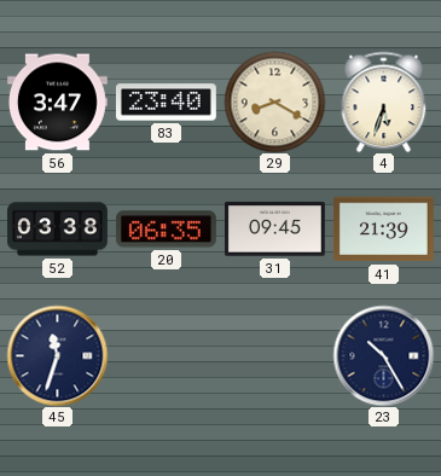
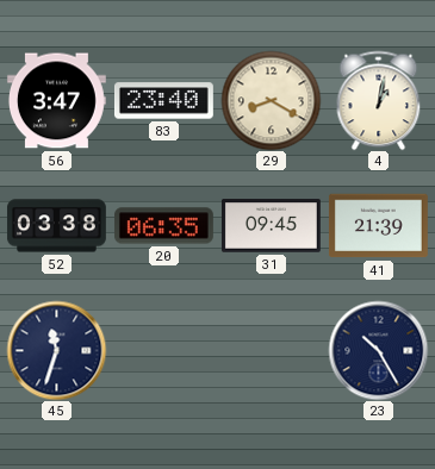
4: 5:33 -> 1:02 (379, 100)
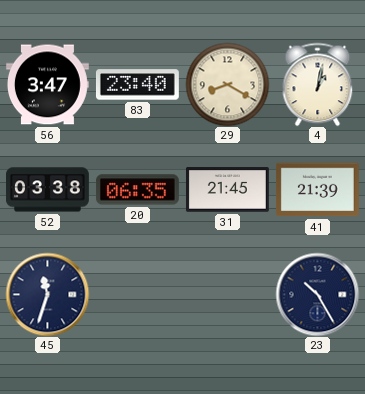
31: 09:45 -> 21:45 (227, 190)
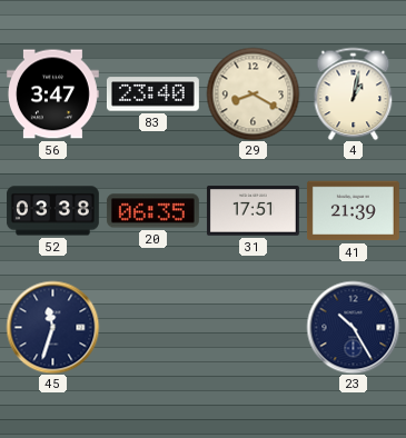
31: 21:45 -> 17:51 (252, 211)
